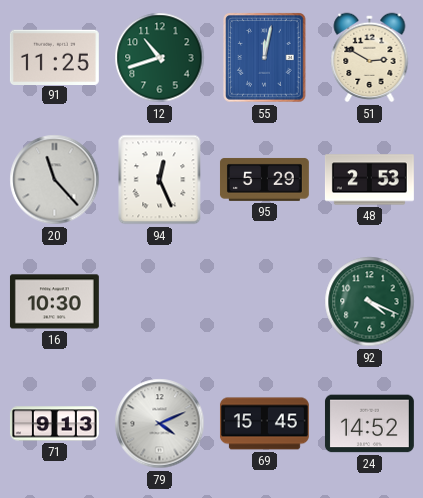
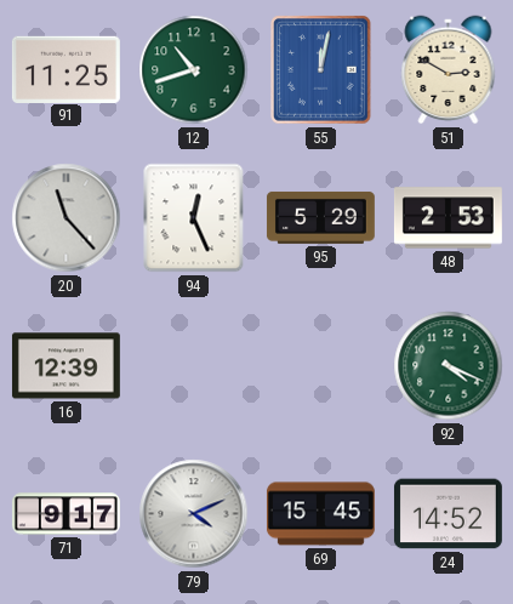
16: 10:30 -> 12:39 (65, 366)
71: 9:13 -> 9:17 (65, 514)
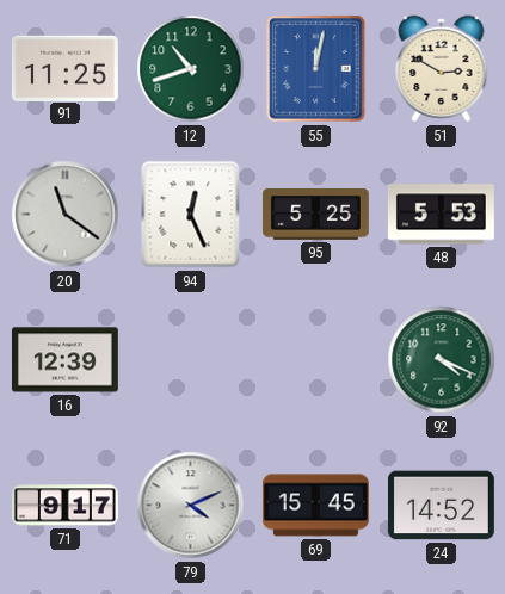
20: 11:23 -> 11:21 (66, 215)
95: 5:29 -> 5:25 (315, 214)
48: 2:53 -> 5:53 (441, 215)
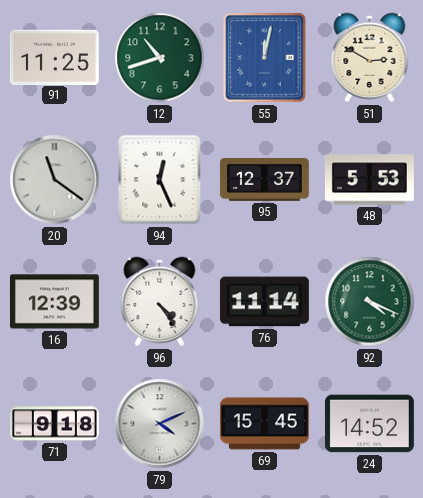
95: 5:25 -> 12:37 (264, 179)
96: none -> 4:24 (160, 302)
76: none -> 11:14 (264, 302)
71: 9:17 -> 9:18 (54, 424)
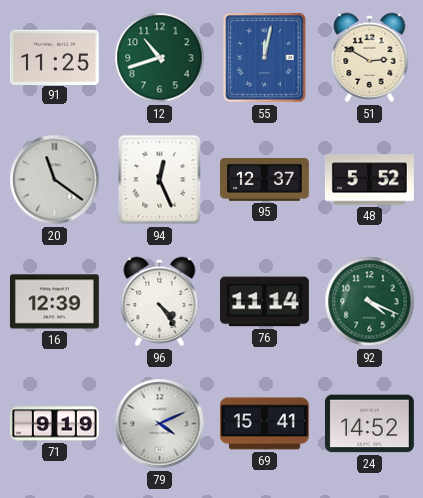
48: 5:53 -> 5:52 (369, 180)
71: 9:18 -> 9:19 (54, 424)
69: 15:45 -> 15:41 (264, 424)
